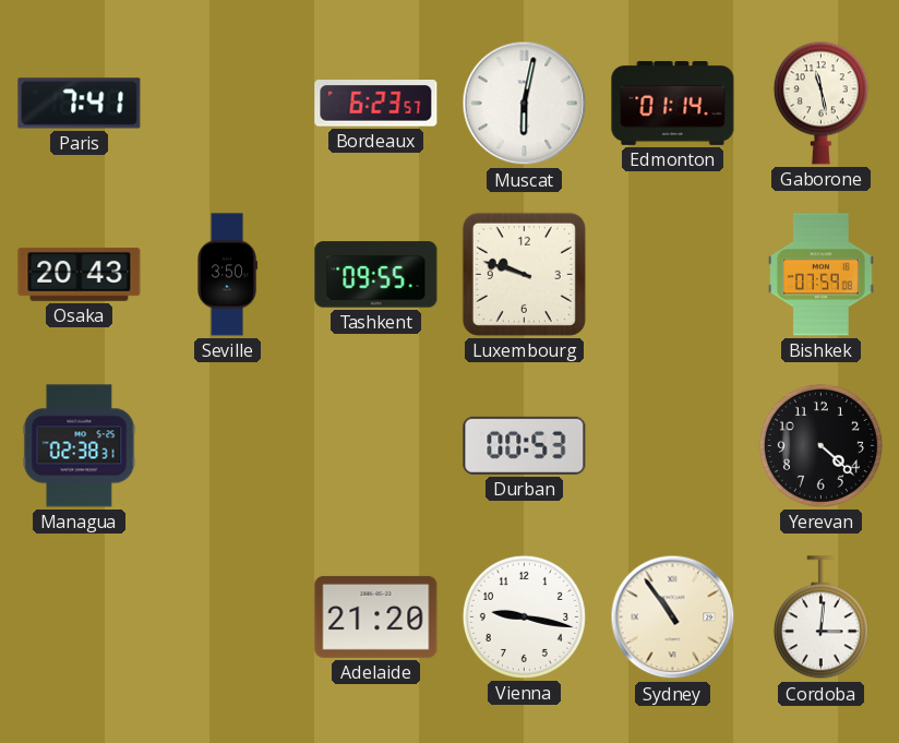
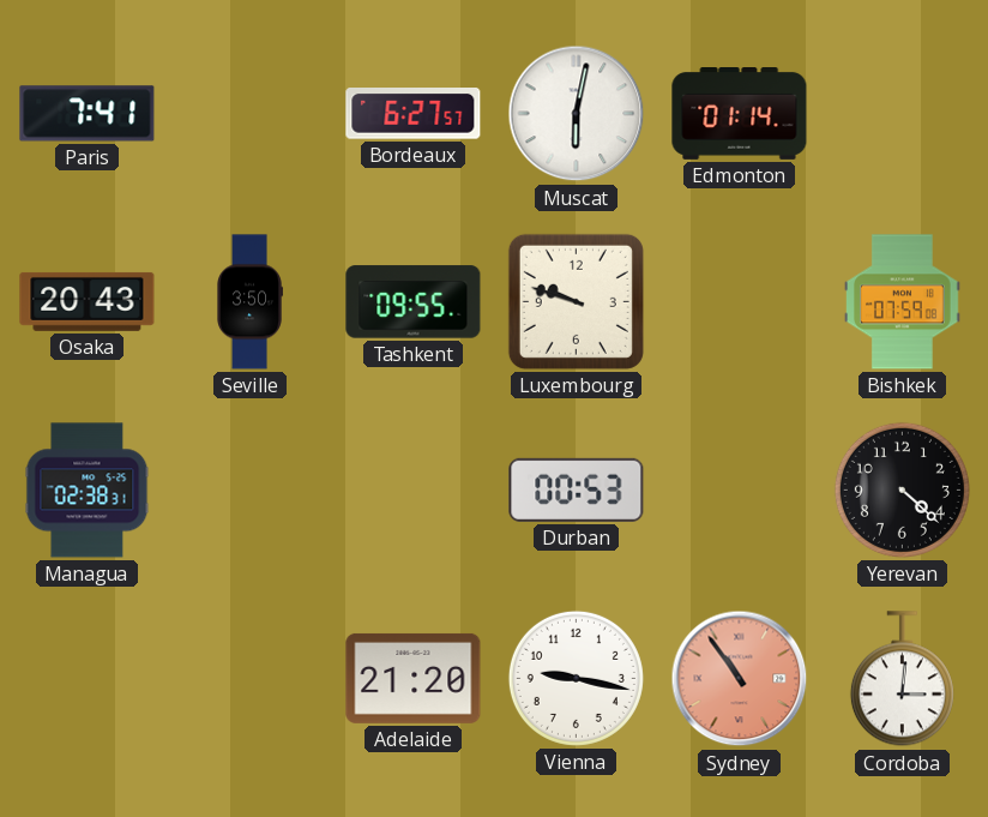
Bordeaux: 6:23 -> 6:27 (414, 114)
Gaborone: 11:28 -> none (820, 103)
Sydney dial: cream -> salmon (740, 679)
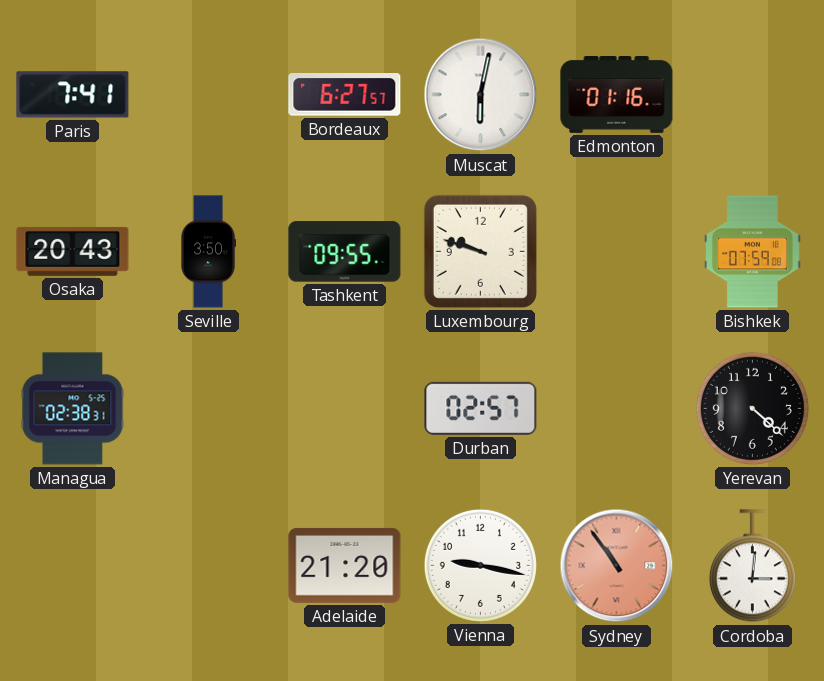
Edmonton: 01:14 -> 01:16 (617, 95)
Durban: 00:53 -> 02:57 (481, 408)
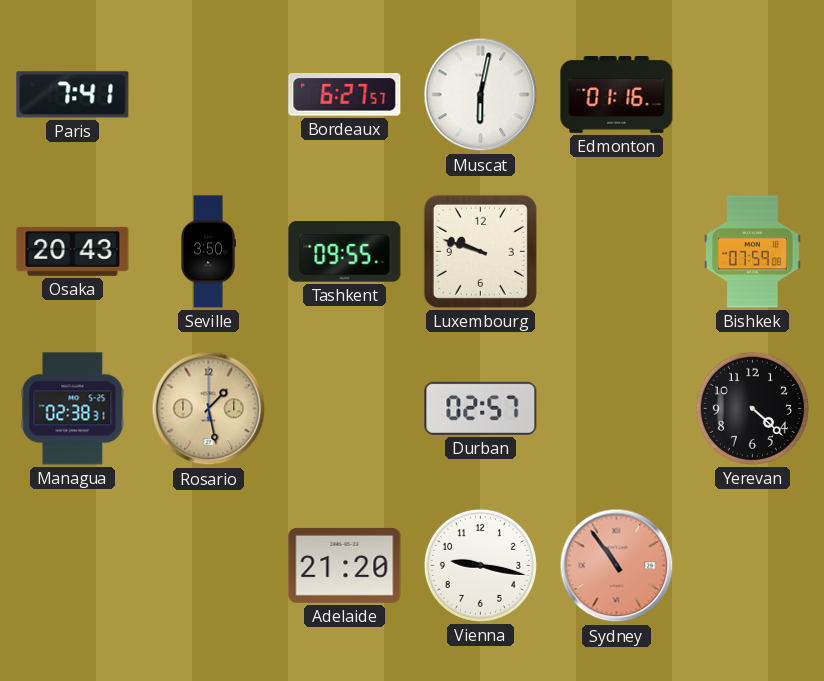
Rosario: none -> 1:28 (209, 409)
Cordoba: 3:01 -> none (752, 566)
